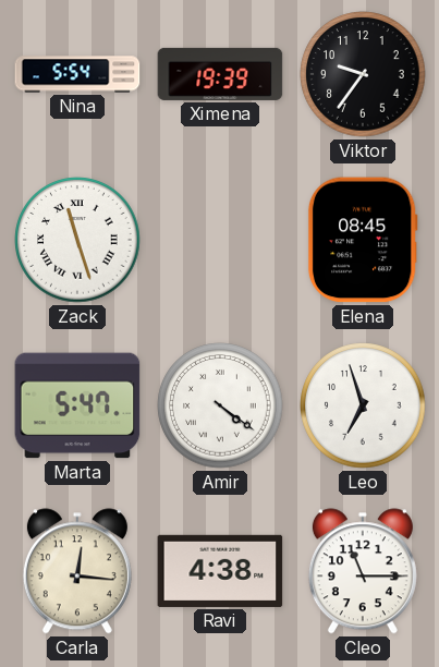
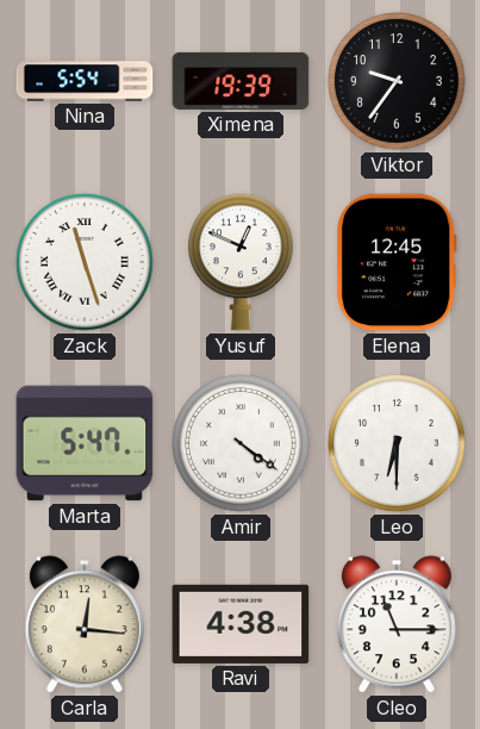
Yusuf: none -> 12:49 (242, 262)
Elena: 08:45 -> 12:45 (397, 262)
Leo: 6:57 -> 6:30 (397, 443)
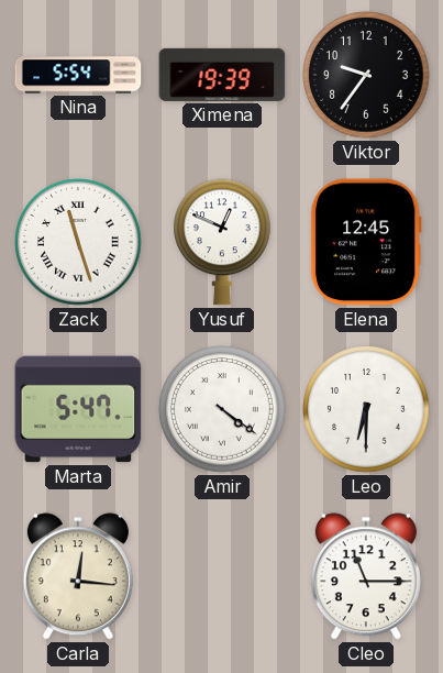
Ravi: 4:38 -> none (241, 624)
